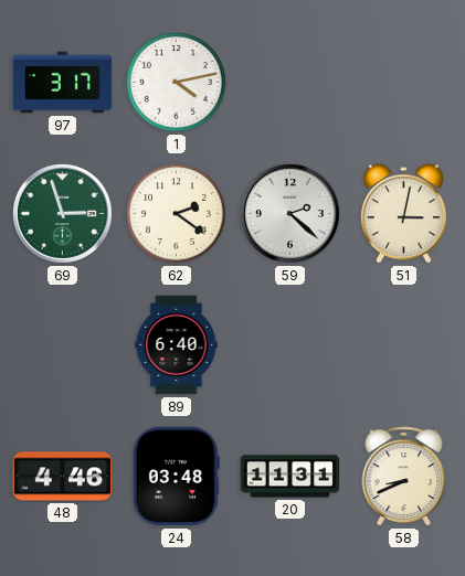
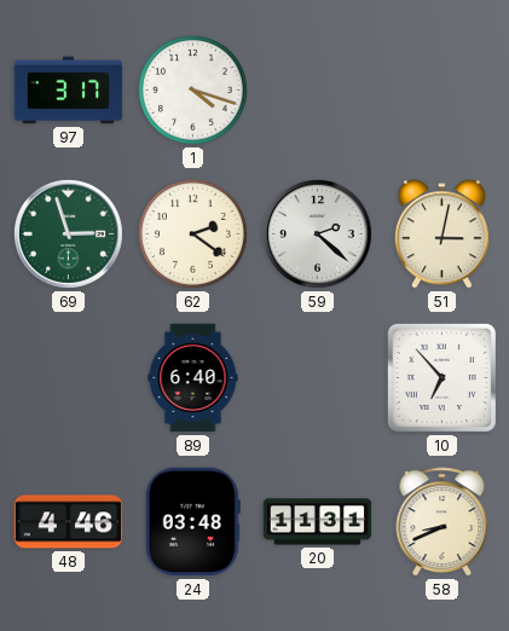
1: 4:13 -> 4:18 (192, 89)
10: none -> 6:53 (441, 377)
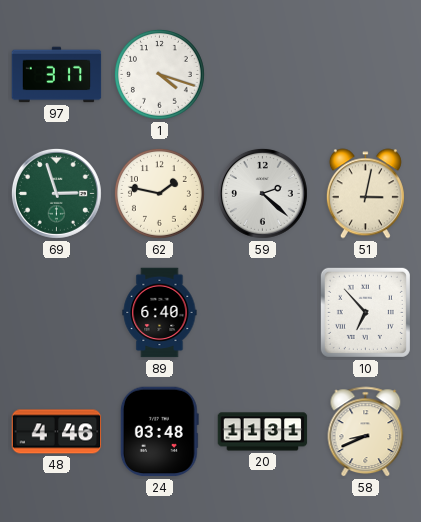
62: 2:21 -> 1:47 (159, 193)
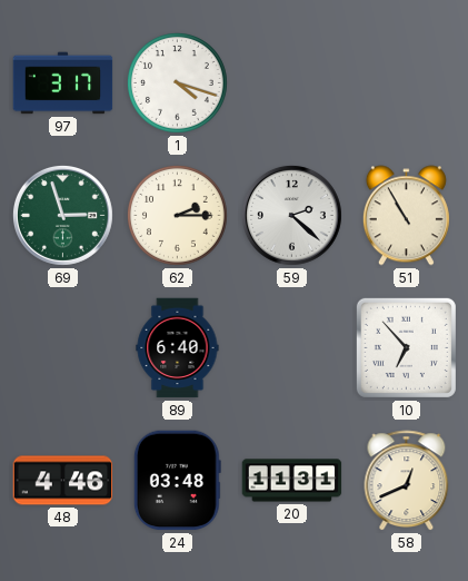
62: 1:47 -> 2:15 (177, 215)
51: 3:02 -> 10:55 (406, 216)
58: 8:41 -> 12:41 (407, 481)
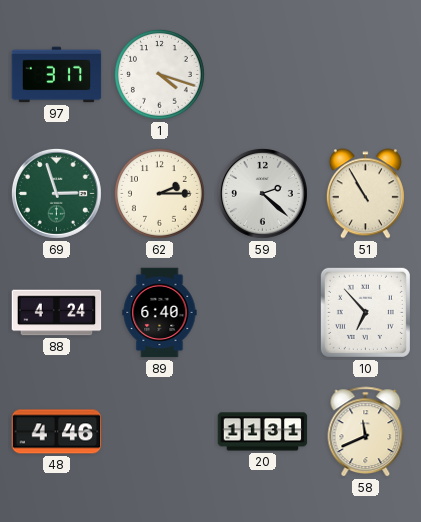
88: none -> 4:24 (57, 313)
24: 03:48 -> none (177, 481)
58: 12:41 -> 11:41 (366, 432)
